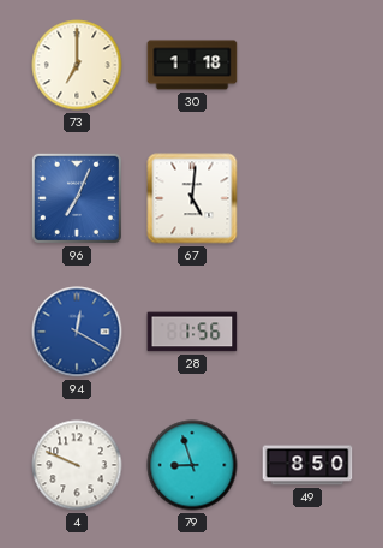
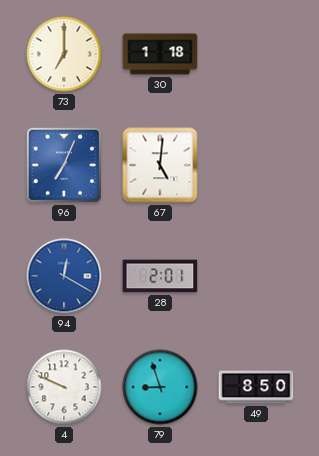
28: 1:56 -> 2:01 (160, 276)
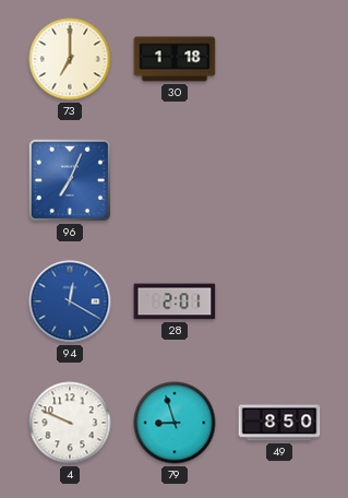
67: 5:01 -> none (160, 165)
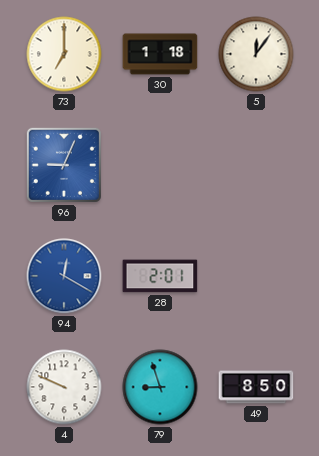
5: none -> 12:06 (256, 54)
96: 7:04 -> 9:04 (64, 165)
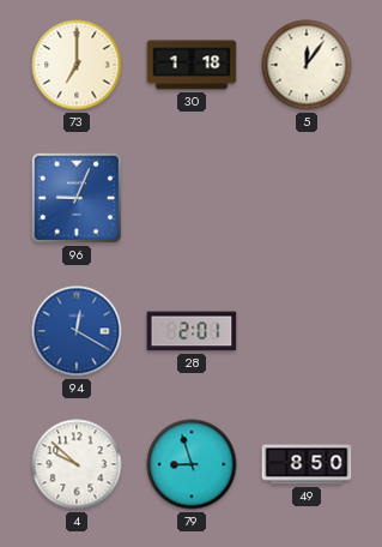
4: 9:49 -> 9:52 (77, 464)
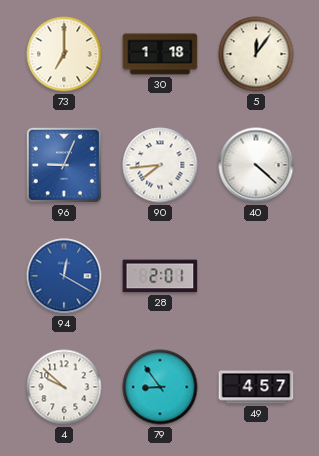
90: none -> 7:44 (160, 165)
40: none -> 4:22 (256, 165)
79: 8:57 -> 8:54 (160, 387)
49: 8:50 -> 4:57 (256, 387)
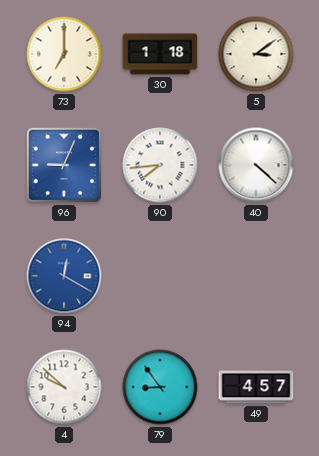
5: 12:06 -> 3:09 (256, 54)
28: 2:01 -> none (160, 276)
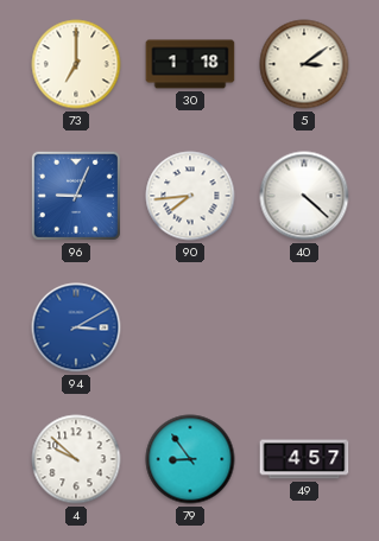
94: 12:20 -> 3:10 (76, 327)
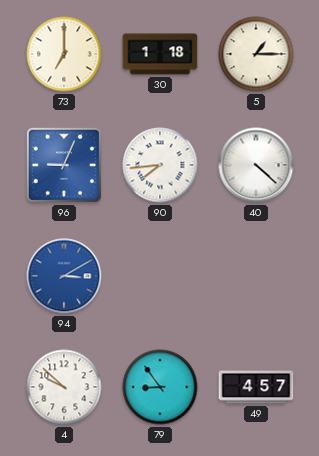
5: 3:09 -> 1:15 (256, 54)
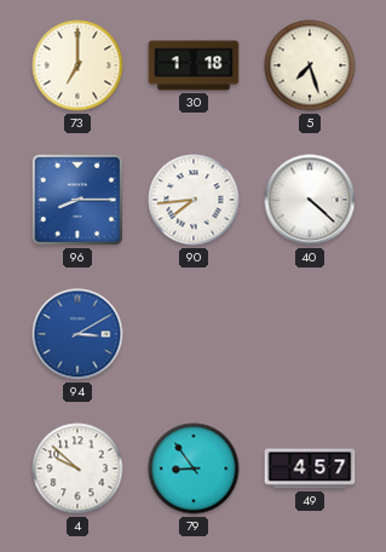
5: 1:15 -> 7:27 (310, 65)
96: 9:04 -> 8:15 (77, 200)
